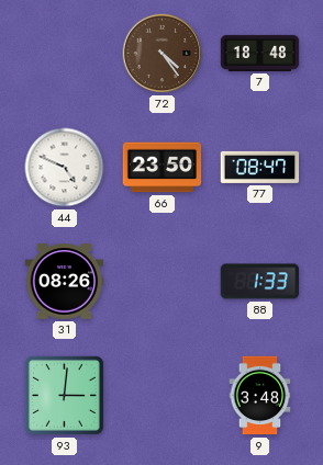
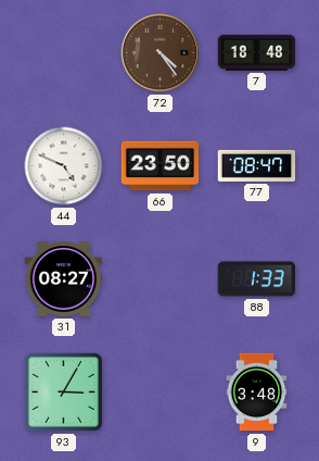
31: 08:26 -> 08:27 (64, 279)
93: 3:01 -> 3:05 (63, 391)
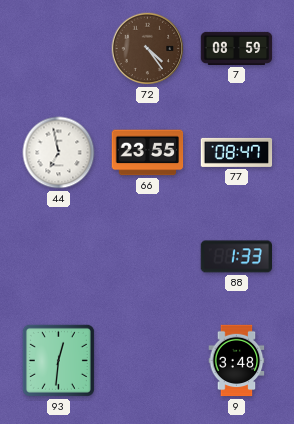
7: 18:48 -> 08:59 (237, 48)
44: 4:49 -> 6:58 (59, 153)
66: 23:50 -> 23:55 (148, 153)
31: 08:27 -> none (64, 279)
93: 3:05 -> 12:31 (58, 360)
